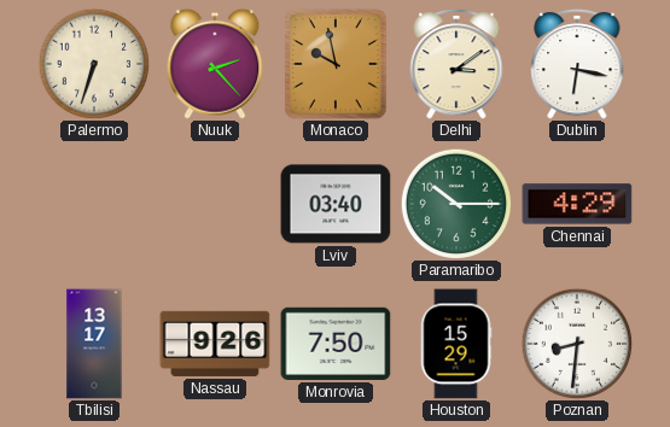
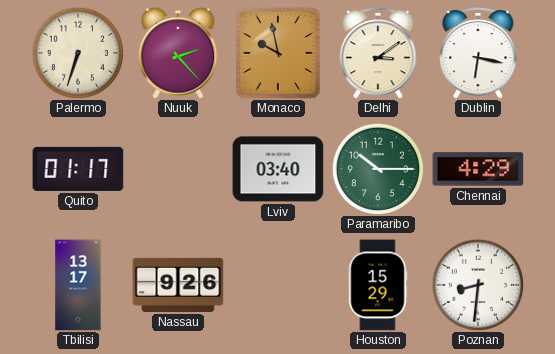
Quito: none -> 01:17 (78, 169)
Monrovia: 7:50 -> none (336, 344)
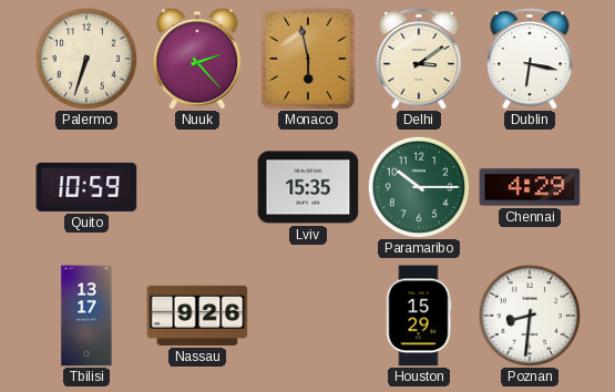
Monaco: 9:58 -> 5:58 (308, 59)
Quito: 01:17 -> 10:59 (86, 187)
Lviv: 03:40 -> 15:35 (308, 187)
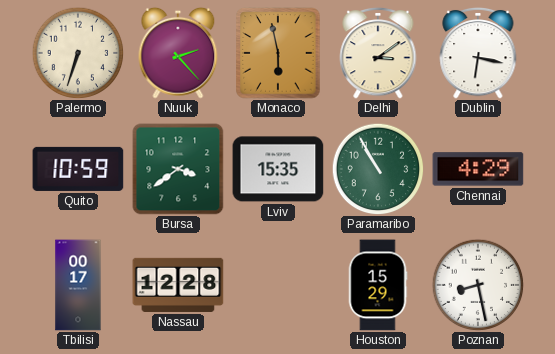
Bursa: none -> 3:39 (178, 169)
Paramaribo: 10:15 -> 10:55 (378, 169)
Tbilisi: 13:17 -> 00:17 (78, 285)
Nassau: 9:26 -> 12:28 (178, 285)
Poznan: 8:31 -> 8:28 (478, 285)
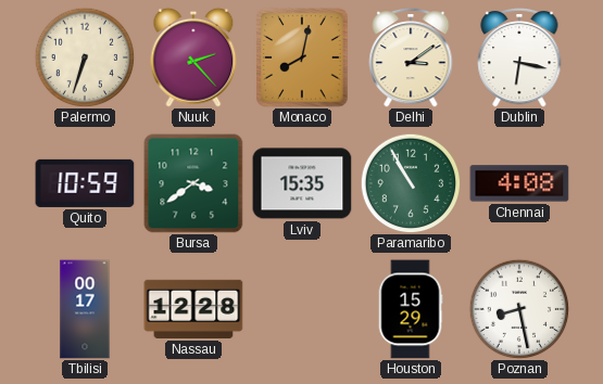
Monaco: 5:58 -> 8:02 (302, 57)
Chennai: 4:29 -> 4:08 (519, 183)
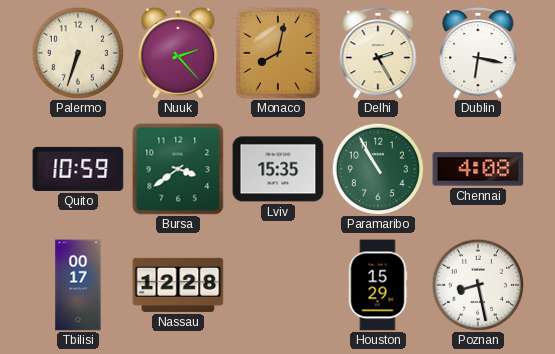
Delhi: 3:09 -> 2:25 (378, 53)
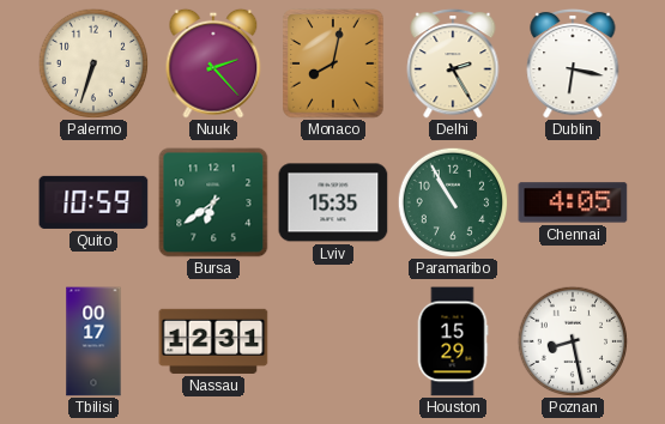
Bursa: 3:39 -> 6:39 (213, 202)
Chennai: 4:08 -> 4:05 (573, 202)
Nassau: 12:28 -> 12:31 (213, 341)
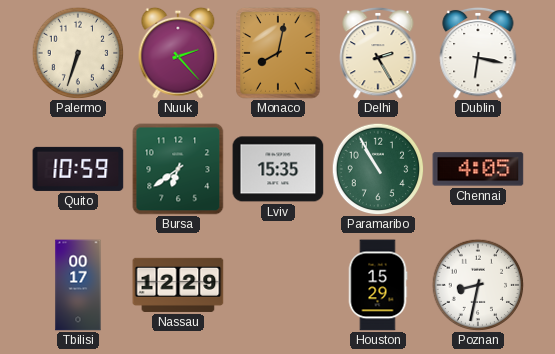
Nassau: 12:31 -> 12:29 (178, 285)
Poznan: 8:28 -> 8:32 (478, 285)
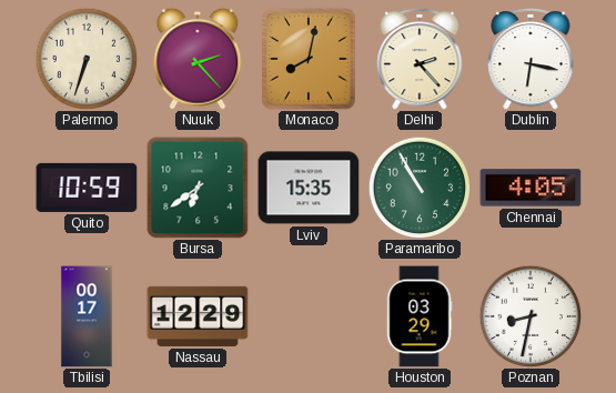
Delhi: 2:25 -> 2:23 (420, 59)
Houston: 15:29 -> 03:29 (420, 316)
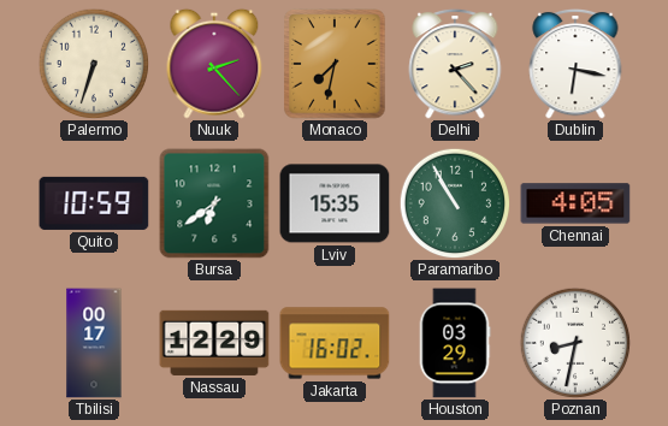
Monaco: 8:02 -> 7:32 (335, 64)
Jakarta: none -> 16:02 (335, 343)
